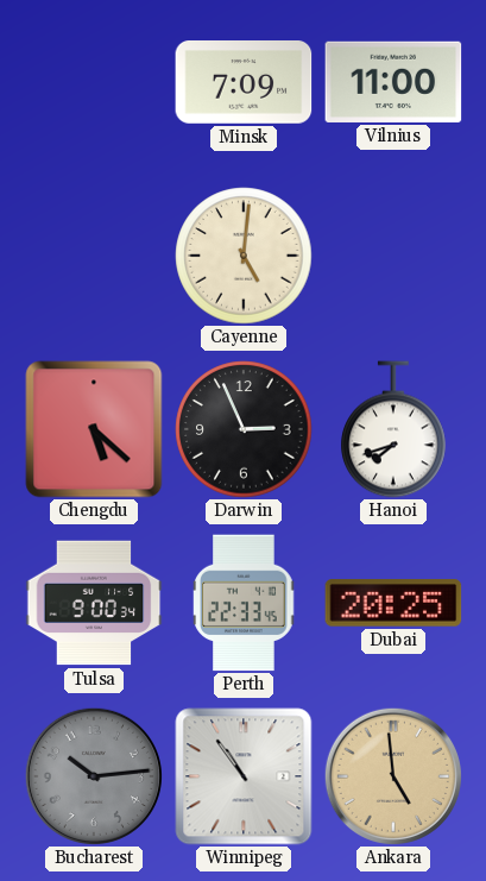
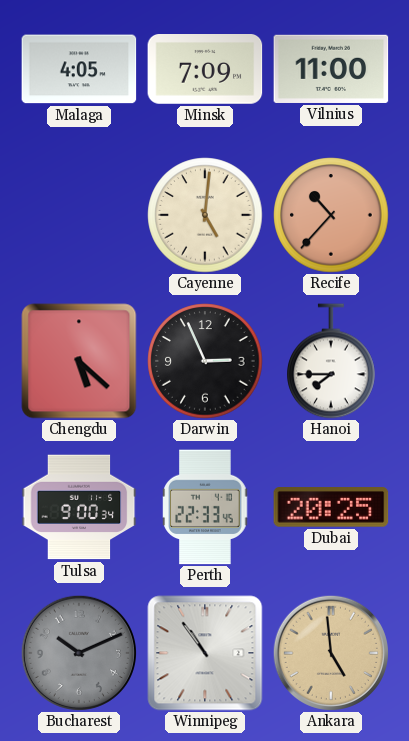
Malaga: none -> 4:05 (79, 69)
Recife: none -> 10:37 (331, 215)
Hanoi: 7:42 -> 7:45 (331, 361)
Bucharest: 10:14 -> 10:11 (79, 653)
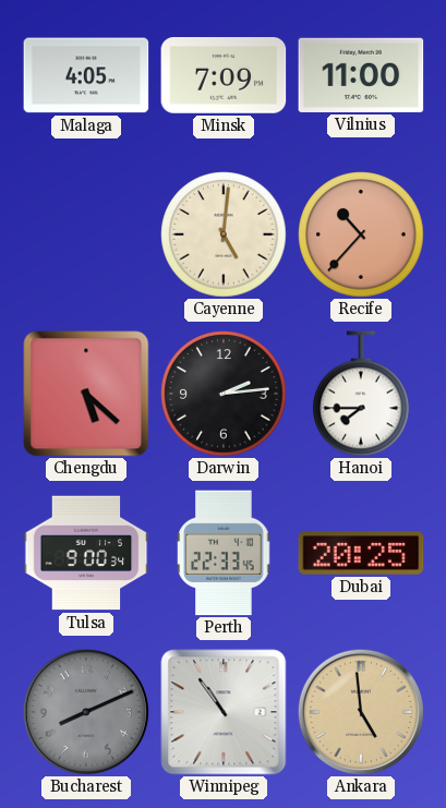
Darwin: 2:56 -> 2:14 (224, 394)
Bucharest: 10:11 -> 8:11 (86, 712)
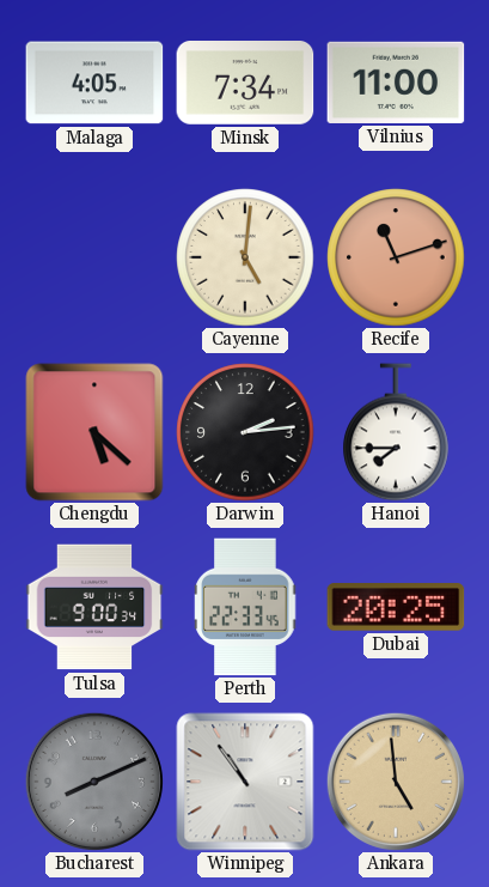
Minsk: 7:09 -> 7:34 (245, 84)
Recife: 10:37 -> 11:12 (396, 257)
